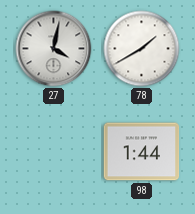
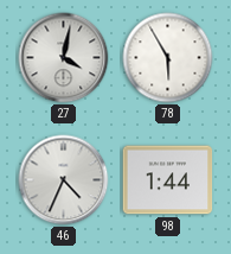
78: 1:40 -> 5:55 (168, 58)
46: none -> 4:34 (64, 180)
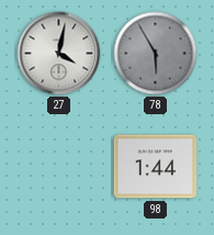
78 dial: white -> grey (156, 54)
46: 4:34 -> none (64, 180)
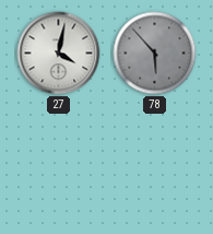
78: 5:55 -> 5:53 (155, 54)
98: 1:44 -> none (156, 167)
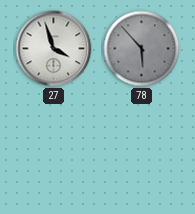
27: 4:02 -> 3:57 (54, 49)
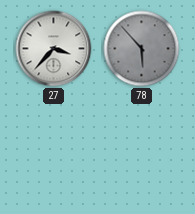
27: 3:57 -> 3:37 (54, 49)
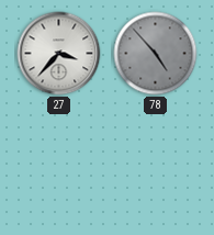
78: 5:53 -> 4:53 (156, 54)
